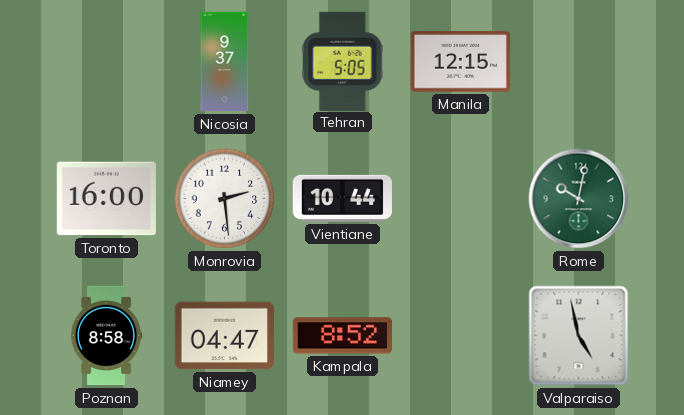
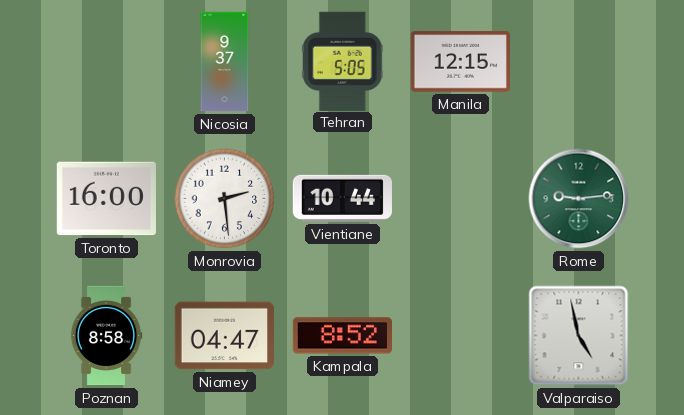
Rome: 10:02 -> 9:14 (579, 199)
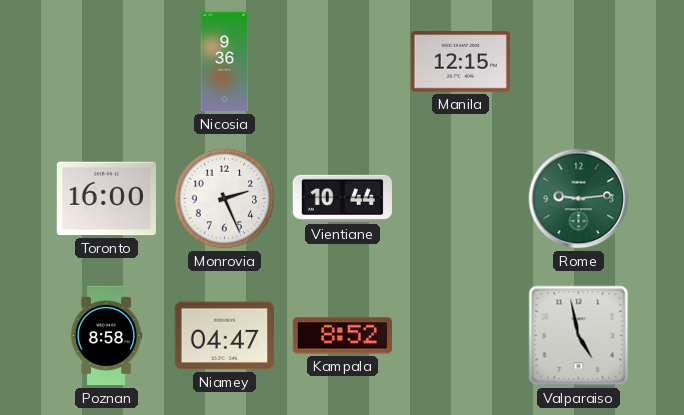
Nicosia: 9:37 -> 9:36 (225, 62)
Tehran: 5:05 -> none (342, 61)
Monrovia: 2:29 -> 2:26 (225, 199)
